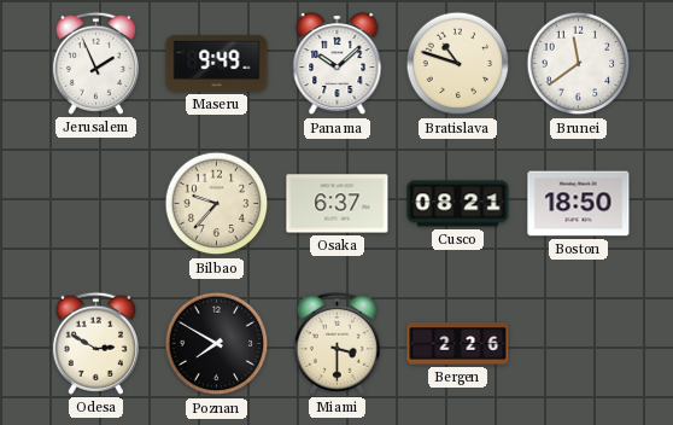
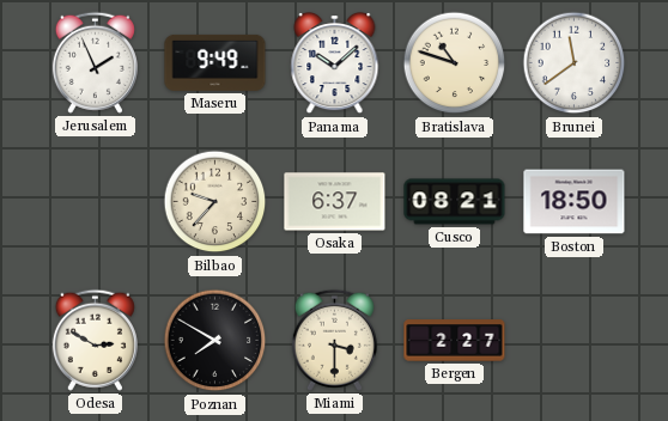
Bergen: 2:26 -> 2:27 (455, 341)
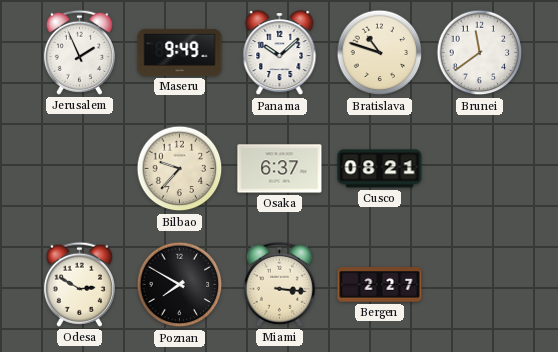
Boston: 18:50 -> none (575, 202)
Miami: 3:30 -> 3:16 (279, 284)
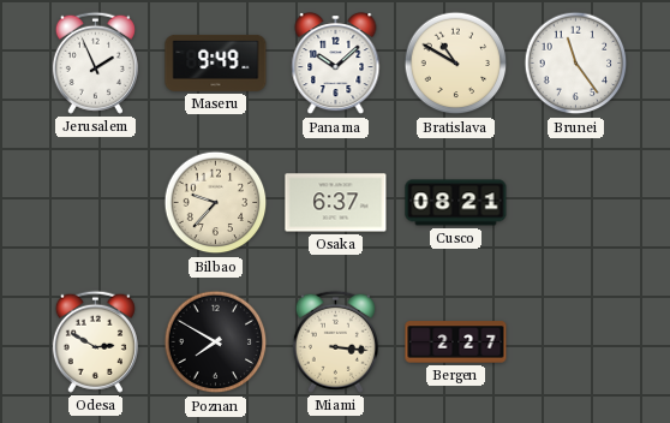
Bratislava: 10:48 -> 10:50 (456, 64)
Brunei: 11:39 -> 11:24 (576, 64)
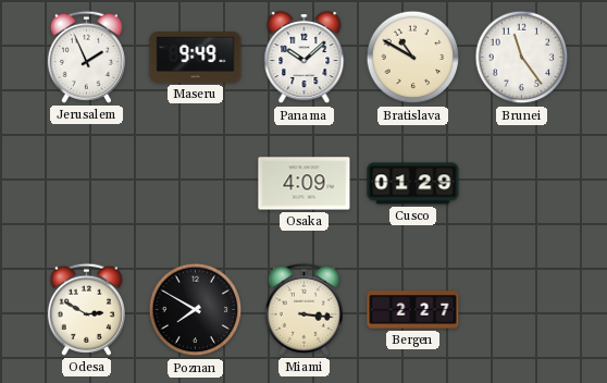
Bilbao: 9:37 -> none (216, 203)
Osaka: 6:37 -> 4:09 (305, 184)
Cusco: 08:21 -> 01:29 (413, 184)
